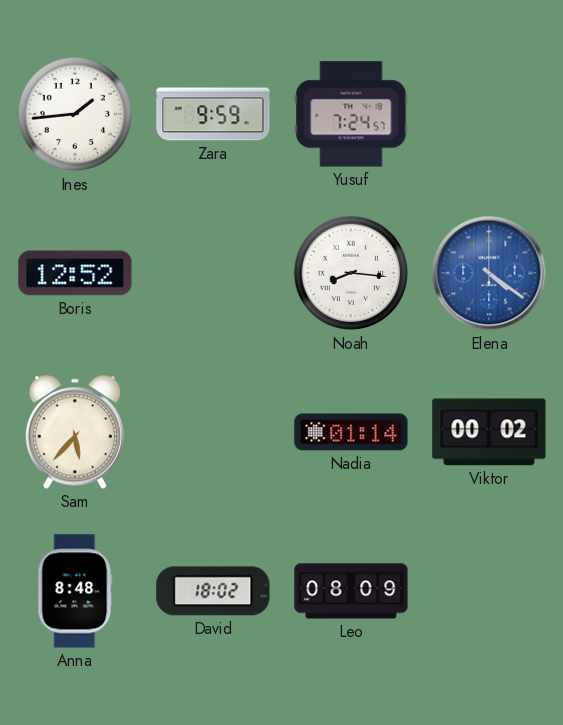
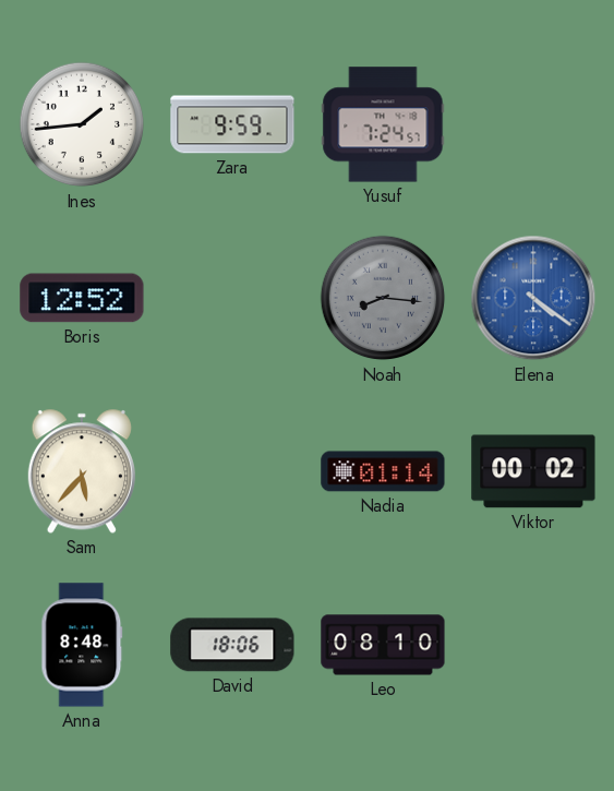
Noah dial: white -> grey (383, 298)
David: 18:02 -> 18:06 (232, 645)
Leo: 08:09 -> 08:10 (383, 645)
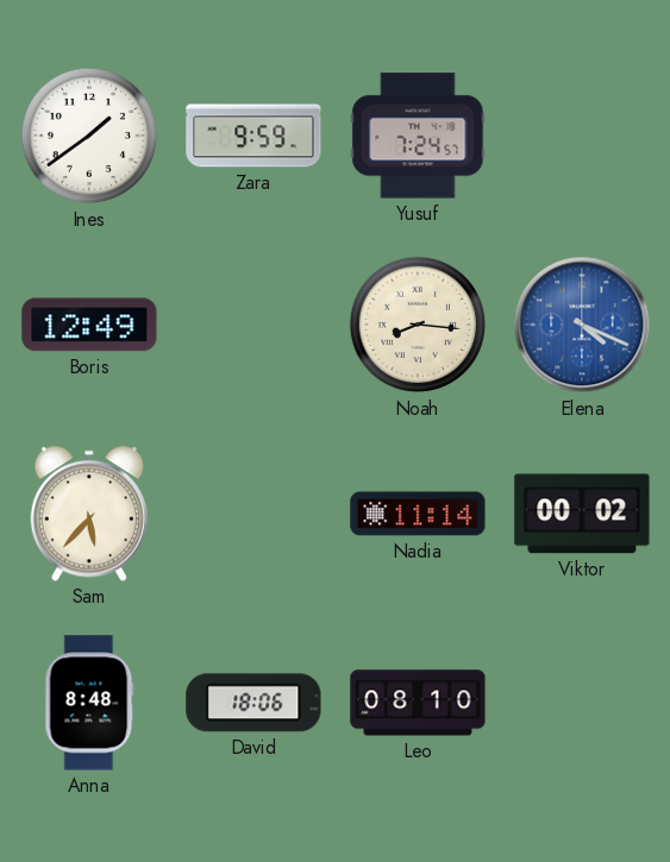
Ines: 1:44 -> 1:39 (89, 136)
Boris: 12:52 -> 12:49 (89, 325)
Noah dial: grey -> cream (418, 325)
Elena: 4:21 -> 4:19 (582, 325)
Nadia: 01:14 -> 11:14 (418, 514)
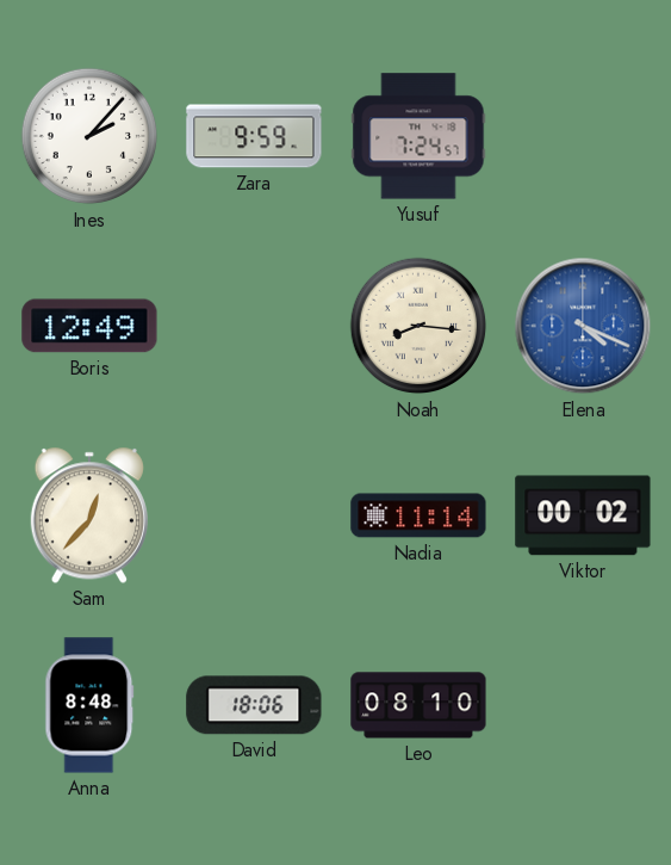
Ines: 1:39 -> 2:07 (89, 136)
Sam: 5:37 -> 12:37 (89, 515)
